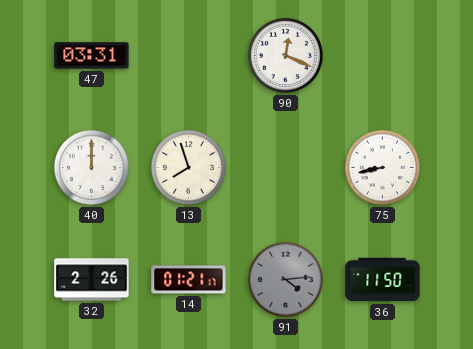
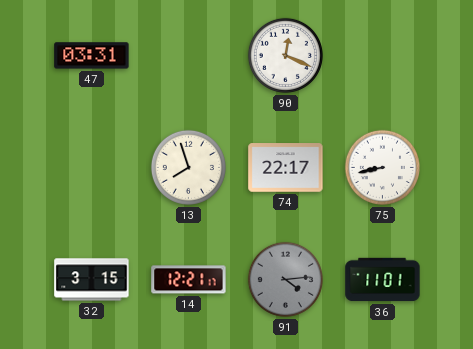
40: 12:00 -> none (91, 167)
74: none -> 22:17 (286, 168)
32: 2:26 -> 3:15 (92, 280)
14: 01:21 -> 12:21 (189, 280)
36: 11:50 -> 11:01 (383, 280)
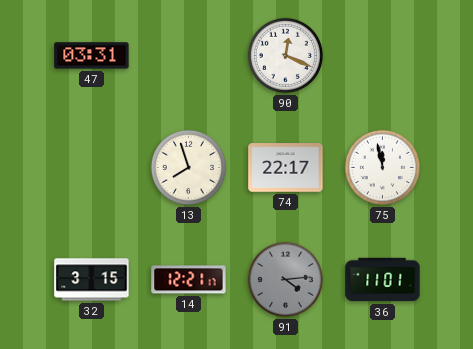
75: 8:43 -> 11:58 (382, 167)
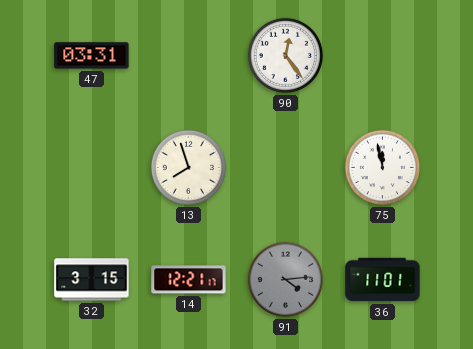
90: 12:19 -> 12:24 (285, 55)
74: 22:17 -> none (286, 168)
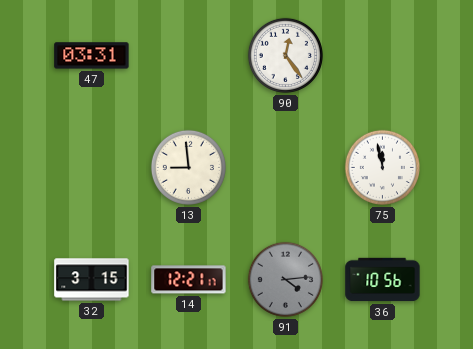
13: 7:57 -> 8:59 (188, 167)
36: 11:01 -> 10:56 (383, 280)
